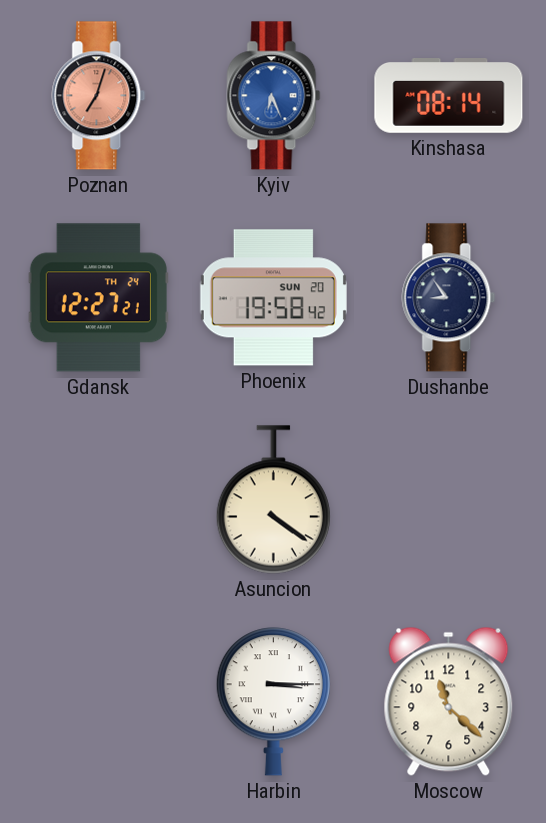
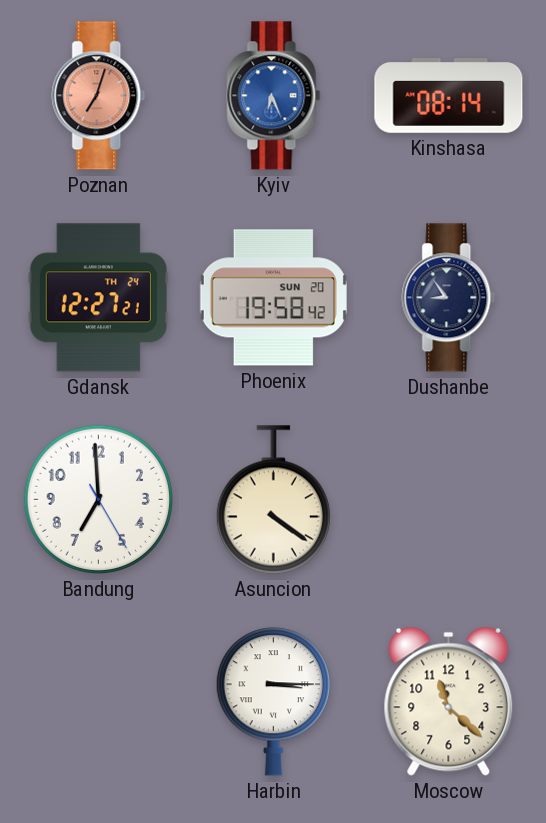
Bandung: none -> 6:59 (98, 499)
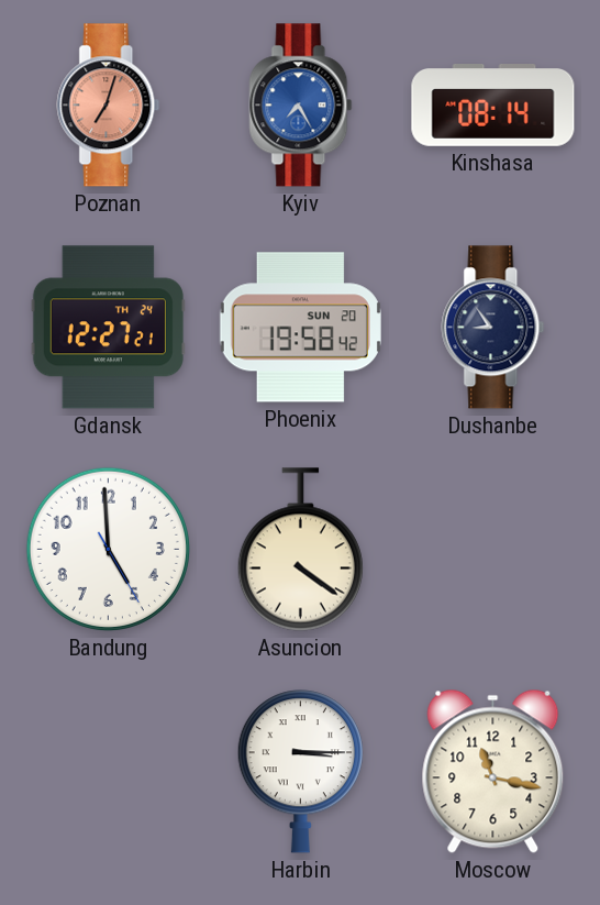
Kyiv: 6:26 -> 7:25 (301, 106)
Bandung: 6:59 -> 4:59 (108, 549)
Moscow: 11:22 -> 11:17 (493, 771)
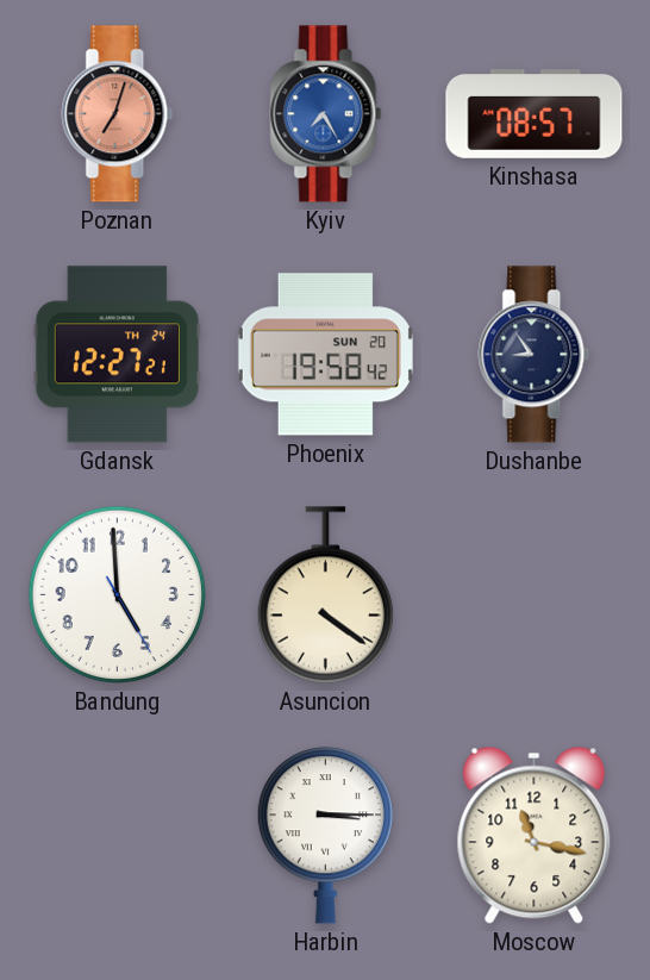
Kinshasa: 08:14 -> 08:57 (535, 114)
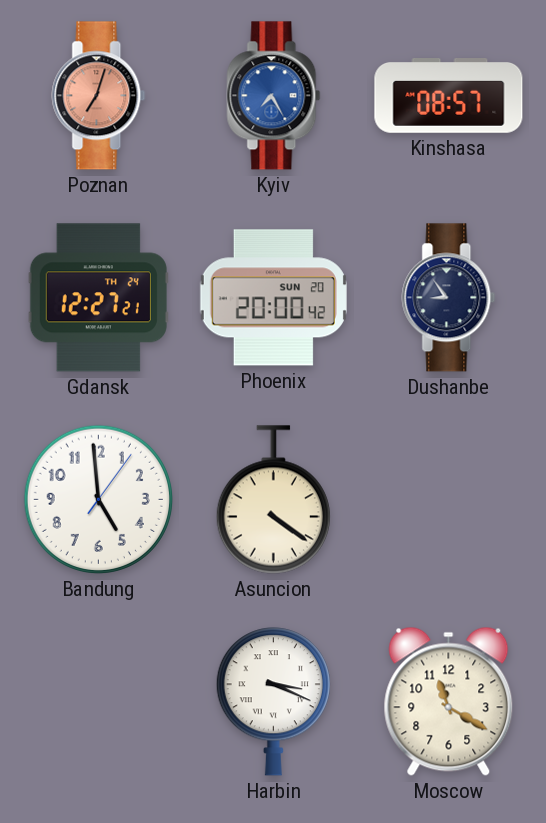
Phoenix: 19:58 -> 20:00 (273, 298)
Bandung: 4:59:25 -> 4:59:06 (98, 499)
Harbin: 3:15 -> 3:19 (273, 702)
Moscow: 11:17 -> 11:20 (449, 701)
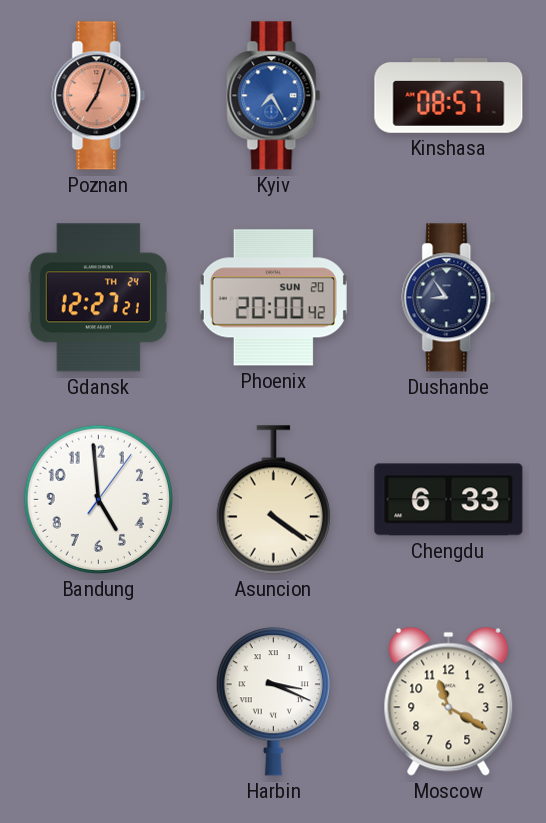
Chengdu: none -> 6:33 (449, 500)
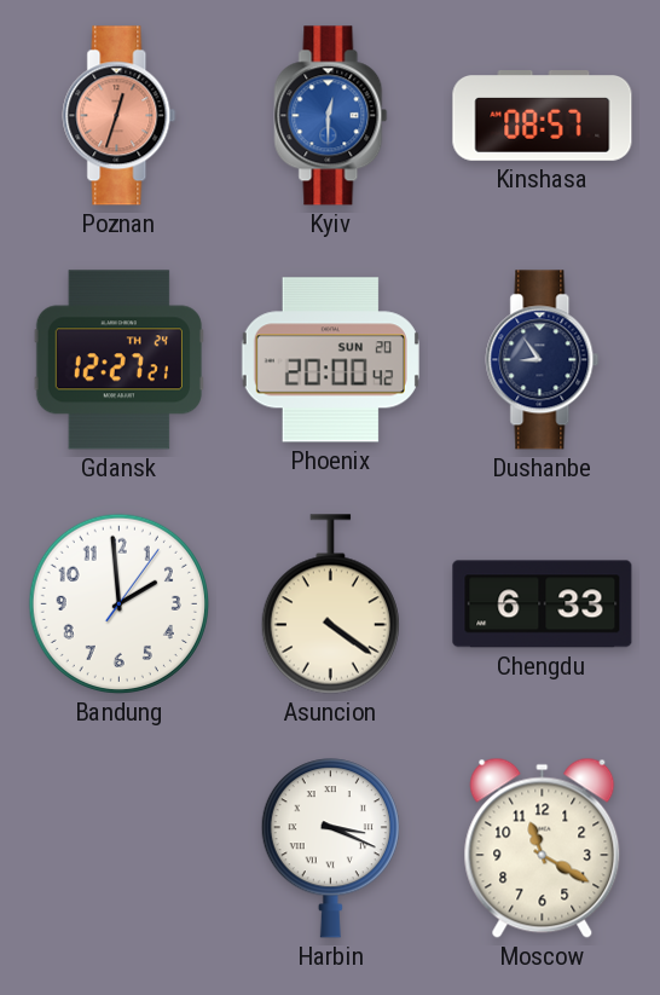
Poznan: 7:03 -> 12:33 (120, 116)
Kyiv: 7:25 -> 12:30 (331, 116)
Bandung: 4:59 -> 1:59 (118, 603)
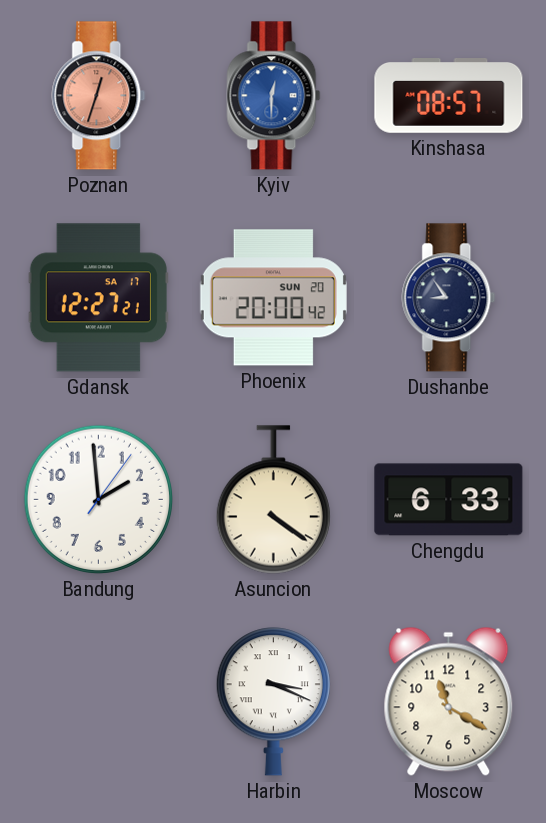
Gdansk date: TH 24 -> SA 17 (98, 298)
